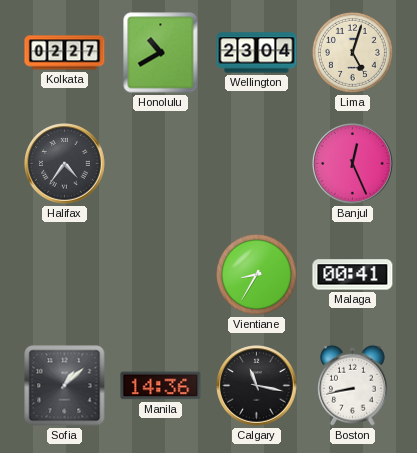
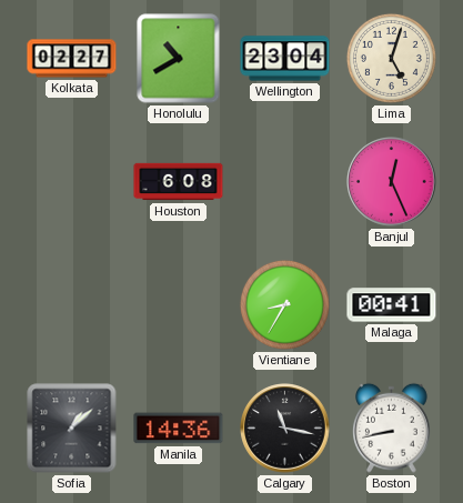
Halifax: 4:36 -> none (65, 164)
Houston: none -> 6:08 (179, 182)
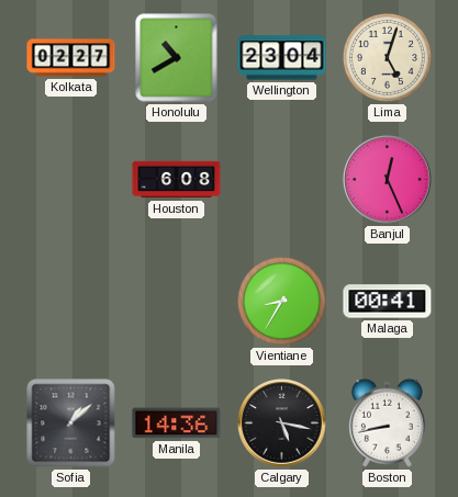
Calgary: 11:17 -> 5:17 (282, 423)
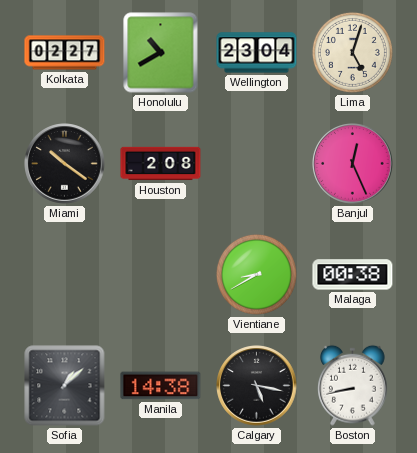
Miami: none -> 10:21 (65, 164)
Houston: 6:08 -> 2:08 (161, 164)
Vientiane: 8:35 -> 8:40 (256, 274)
Malaga: 00:41 -> 00:38 (353, 275)
Manila: 14:36 -> 14:38 (161, 386)
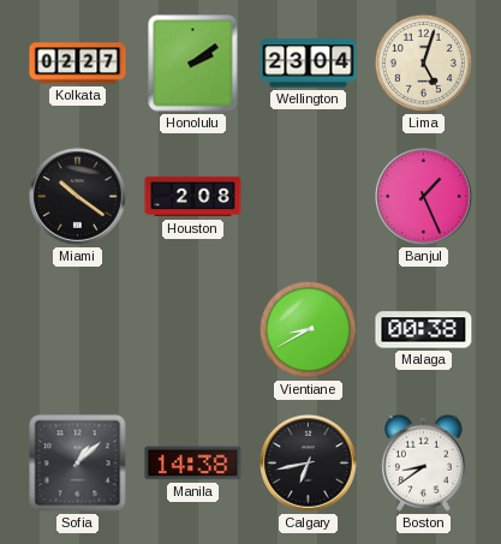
Honolulu: 10:40 -> 2:09 (193, 64)
Banjul: 12:26 -> 1:26 (424, 197)
Calgary: 5:17 -> 6:43 (309, 464)
Boston: 8:43 -> 8:39 (424, 462)
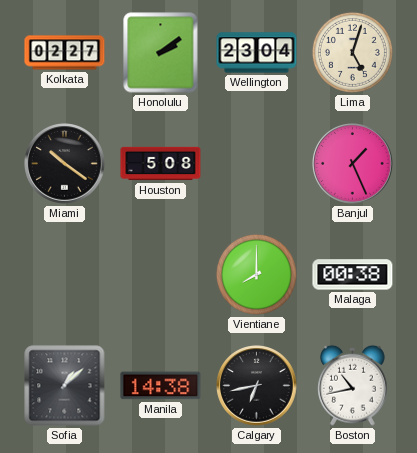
Houston: 2:08 -> 5:08 (161, 164)
Vientiane: 8:40 -> 8:00 (256, 274)
Boston: 8:39 -> 10:43 (353, 385)
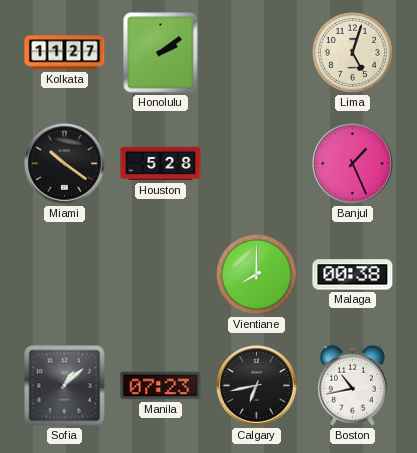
Kolkata: 02:27 -> 11:27 (65, 53)
Wellington: 23:04 -> none (257, 53)
Houston: 5:08 -> 5:28 (161, 164)
Manila: 14:38 -> 07:23 (161, 386)
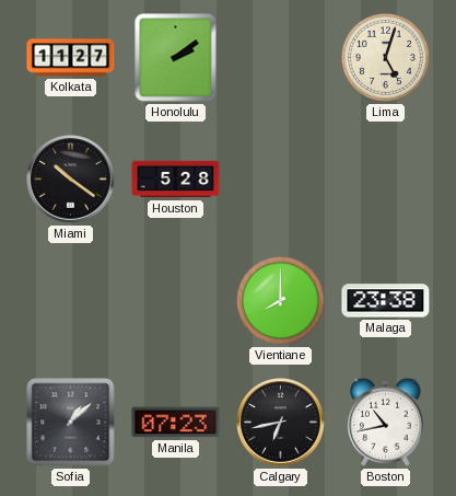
Banjul: 1:26 -> none (353, 164)
Malaga: 00:38 -> 23:38 (386, 301)
